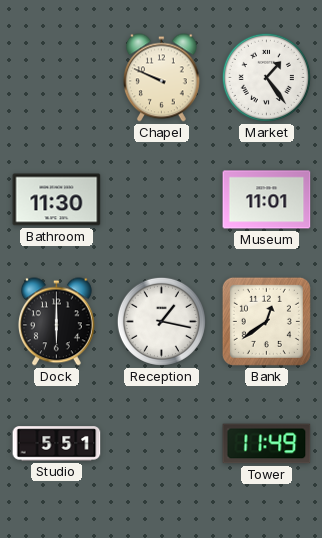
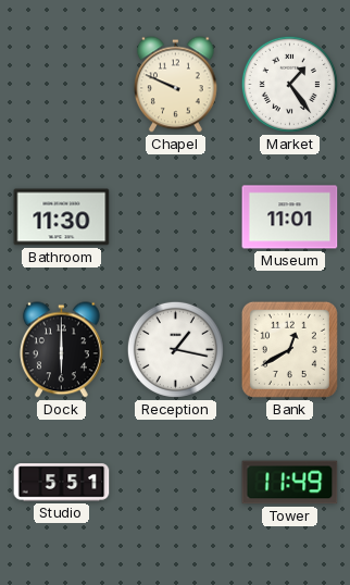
Bank: 12:39 -> 12:40 (289, 349)
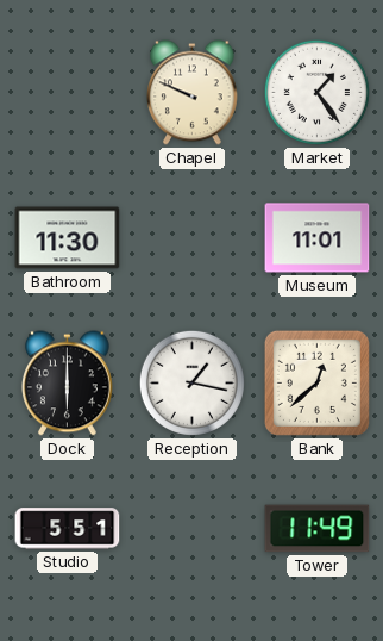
Bank: 12:40 -> 12:38 (316, 382)
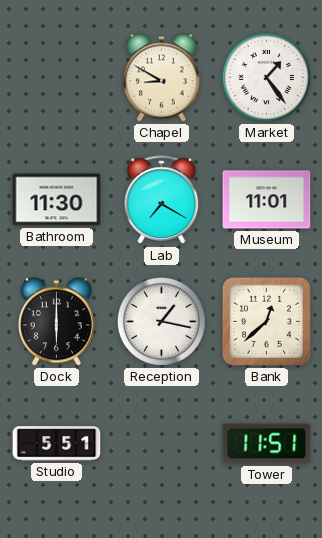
Chapel: 9:49 -> 8:50 (161, 78)
Lab: none -> 7:20 (162, 200)
Tower: 11:49 -> 11:51 (267, 444)
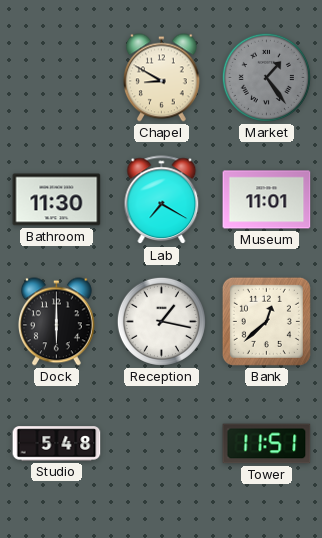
Market dial: white -> grey (266, 77)
Studio: 5:51 -> 5:48 (57, 444)
